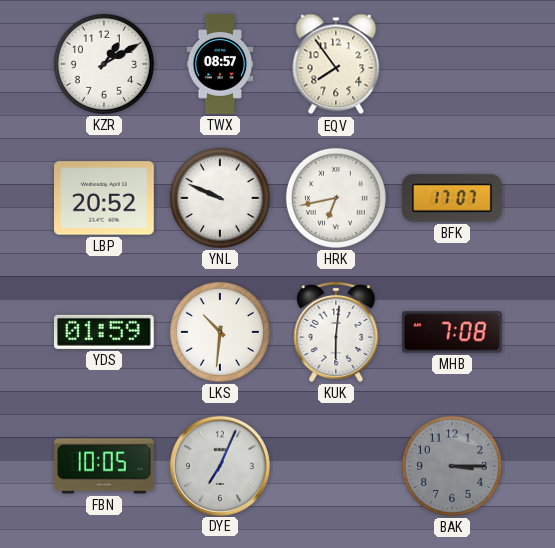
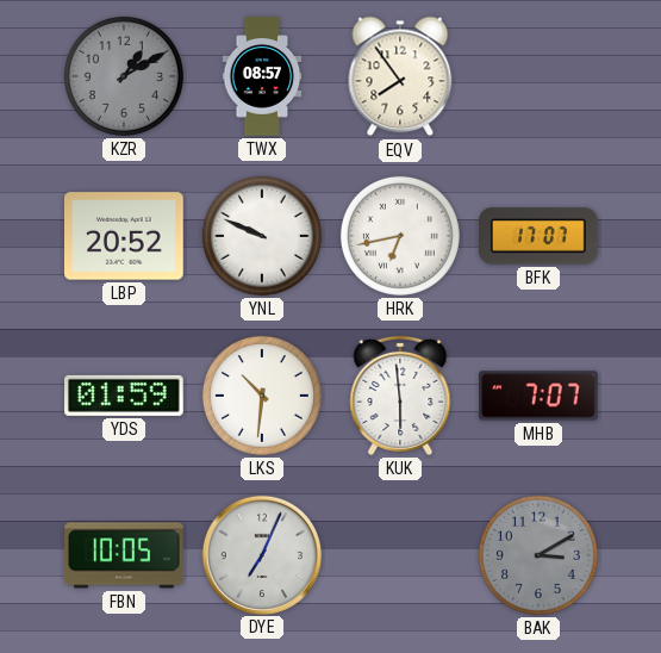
KZR dial: white -> grey (124, 76)
KUK: 6:01 -> 5:59 (400, 396)
MHB: 7:08 -> 7:07 (538, 396)
BAK: 3:15 -> 3:10 (538, 555)
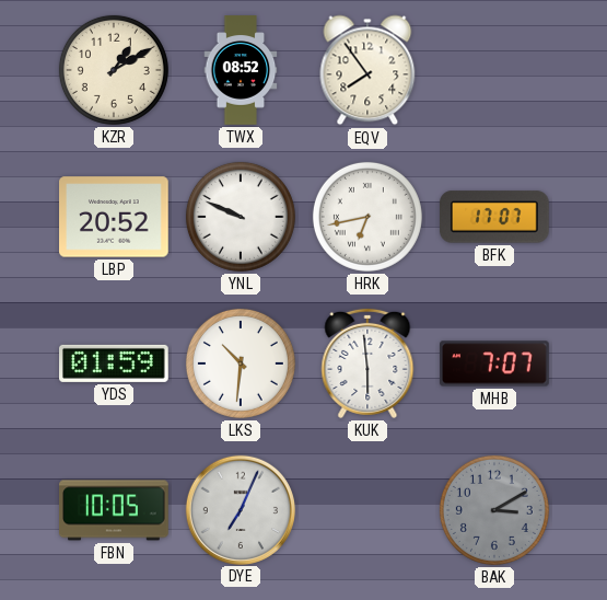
KZR dial: grey -> cream (114, 70)
TWX: 08:57 -> 08:52 (241, 70)
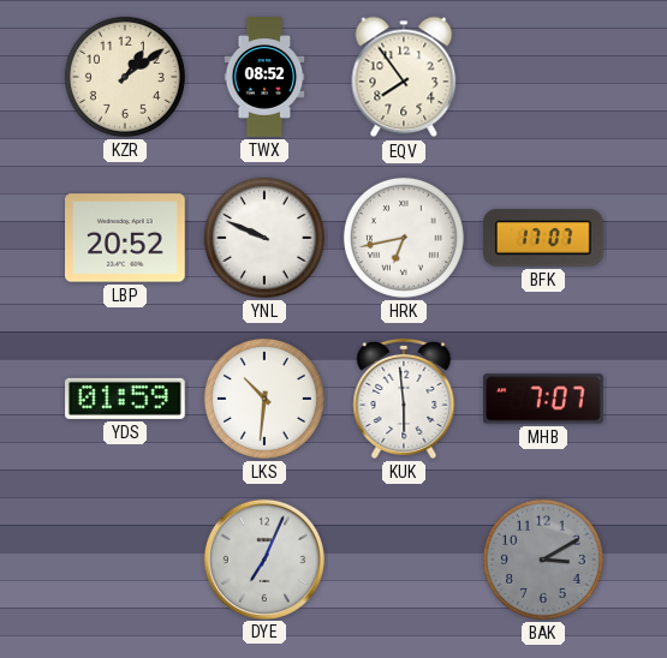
KZR: 1:10 -> 1:09 (125, 77)
FBN: 10:05 -> none (114, 510)
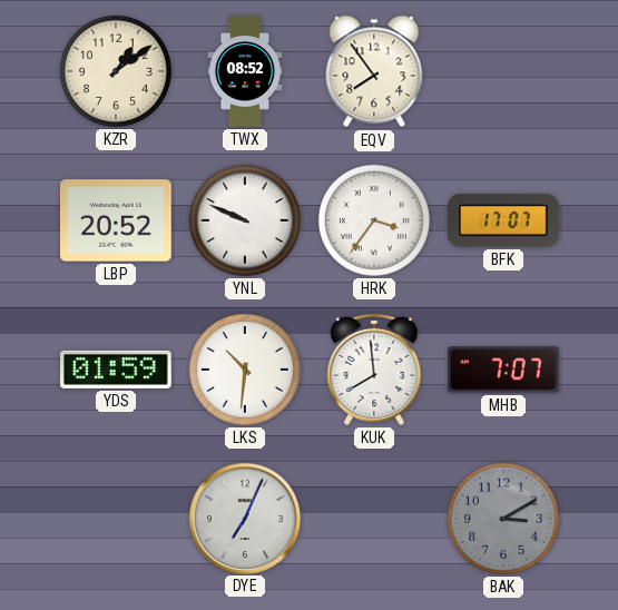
HRK: 6:43 -> 3:36 (374, 220)
KUK: 5:59 -> 7:59 (374, 370)
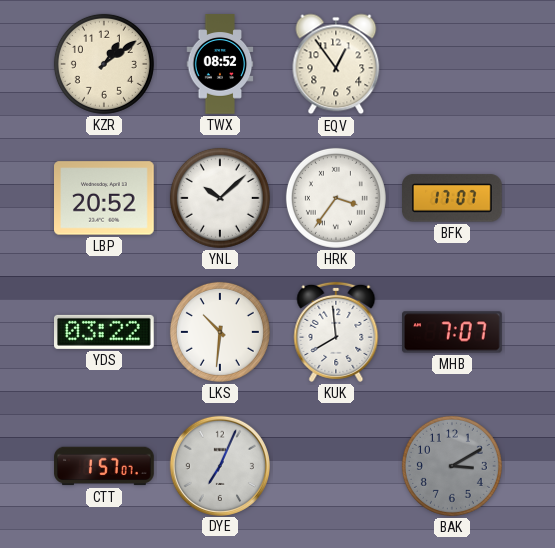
EQV: 7:54 -> 12:54 (336, 64)
YNL: 9:49 -> 10:08 (220, 198)
YDS: 01:59 -> 03:22 (105, 332)
CTT: none -> 1:57 (104, 466)
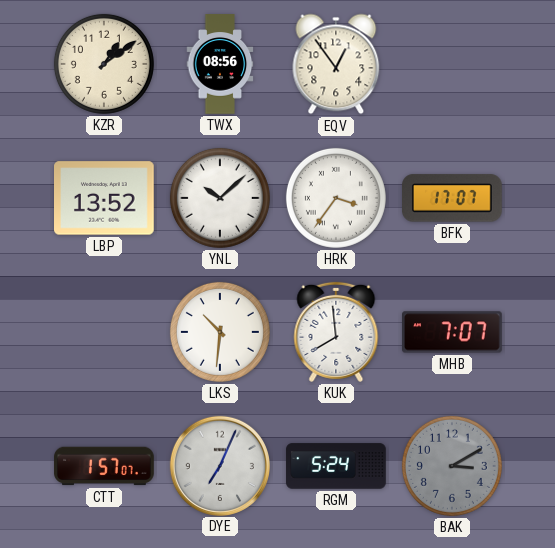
TWX: 08:52 -> 08:56 (220, 64)
LBP: 20:52 -> 13:52 (105, 198)
YDS: 03:22 -> none (105, 332)
RGM: none -> 5:24 (336, 466)
